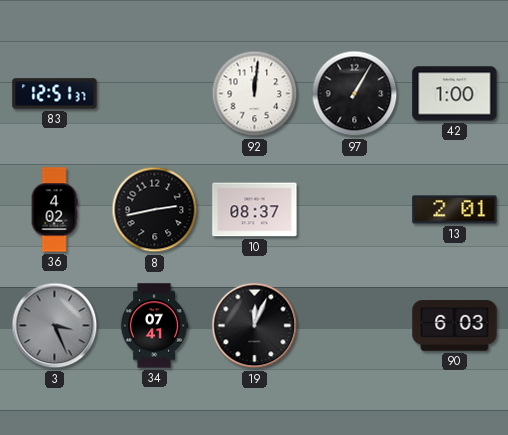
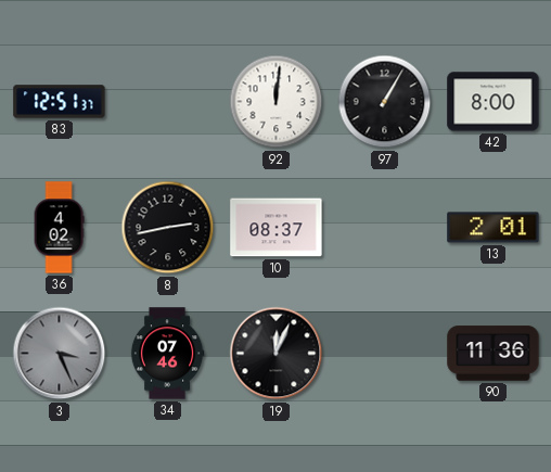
42: 1:00 -> 8:00 (494, 102)
34: 07:41 -> 07:46 (167, 354)
90: 6:03 -> 11:36 (494, 354)
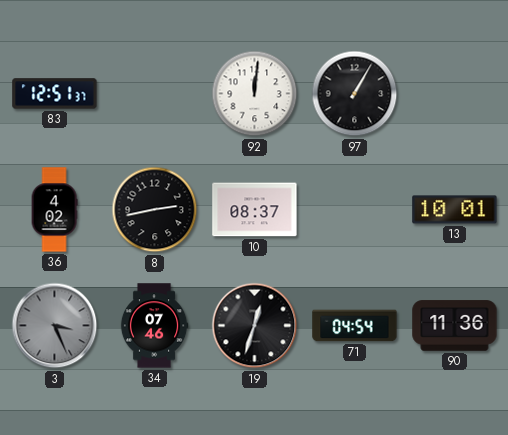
42: 8:00 -> none (494, 102)
13: 2:01 -> 10:01 (455, 210)
19: 12:04 -> 12:33 (255, 326)
71: none -> 04:54 (355, 326)
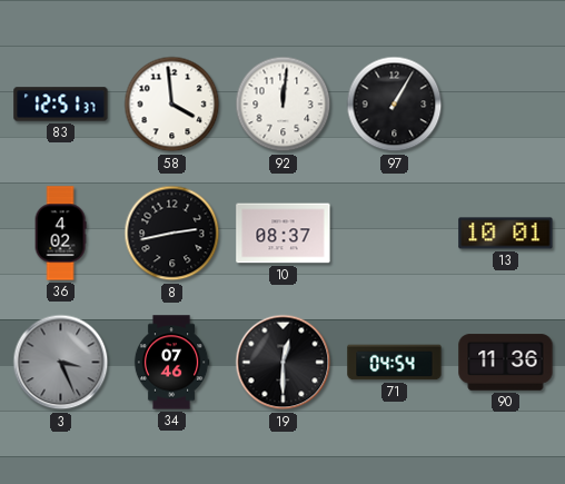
58: none -> 3:59 (172, 105)
19: 12:33 -> 12:30 (284, 363)
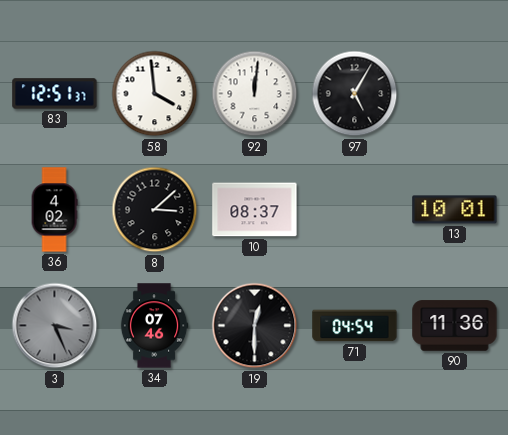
97: 1:05 -> 5:05 (355, 94)
8: 2:43 -> 3:08 (155, 210)
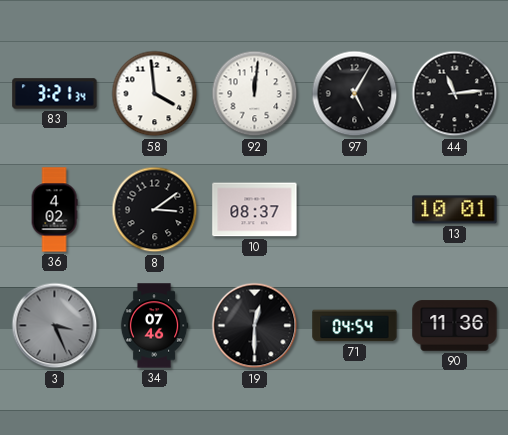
83: 12:51 -> 3:21 (55, 94)
44: none -> 11:14 (455, 94)
8: 3:08 -> 3:09 (155, 210)
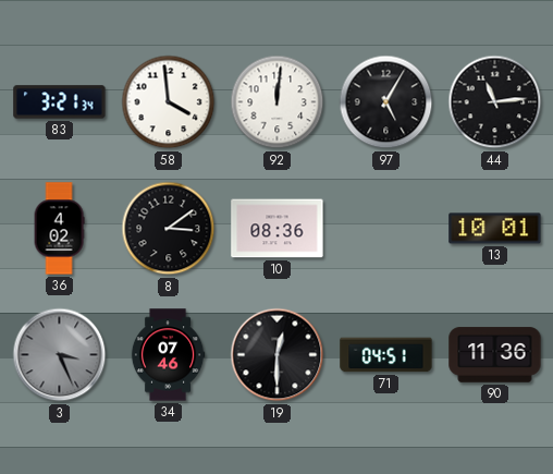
10: 08:37 -> 08:36 (278, 229)
71: 04:54 -> 04:51 (386, 355)
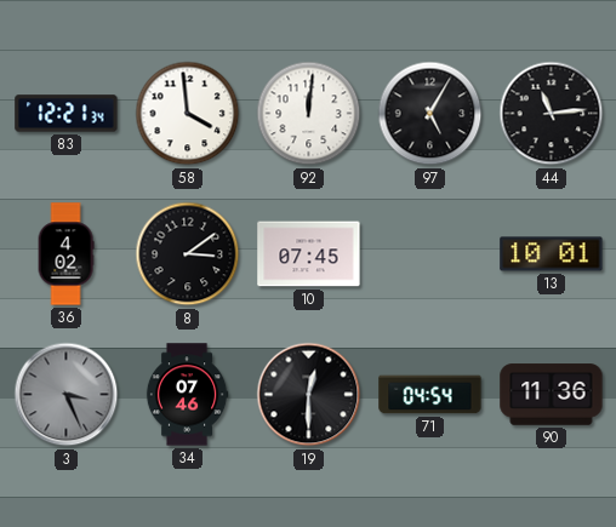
83: 3:21 -> 12:21 (67, 114)
10: 08:36 -> 07:45 (309, 254)
71: 04:51 -> 04:54 (430, 395)
